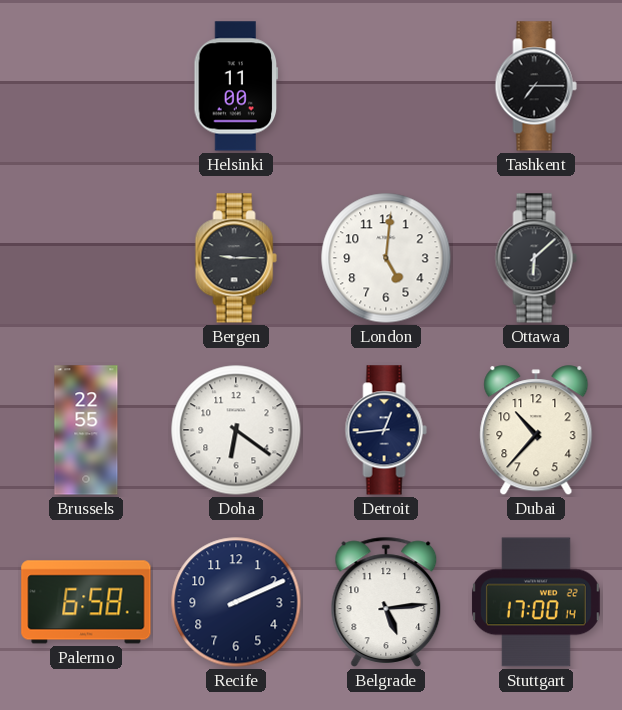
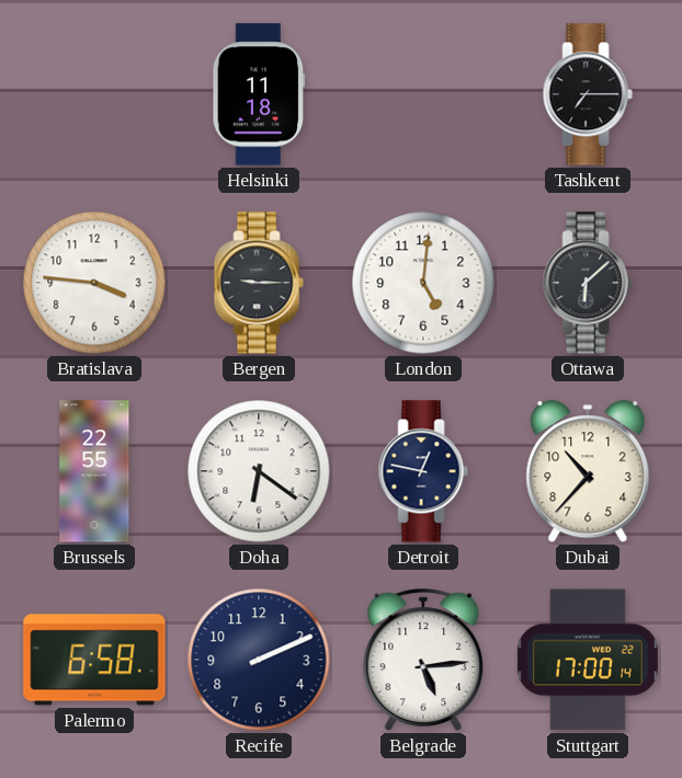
Helsinki: 11:00 -> 11:18 (259, 94)
Bratislava: none -> 3:46 (94, 283)
Detroit: 12:44 -> 12:47 (423, 471)
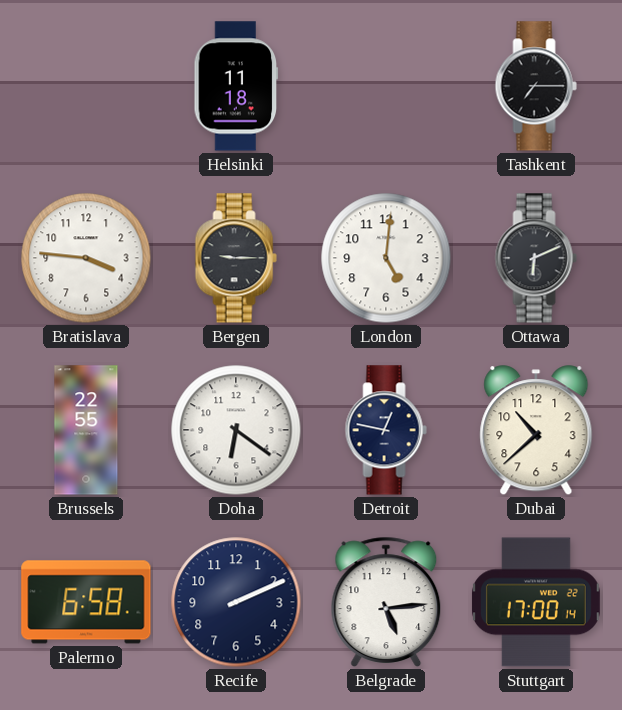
Ottawa: 6:08 -> 6:11 (536, 258)
Dubai: 10:37 -> 10:38 (536, 431)
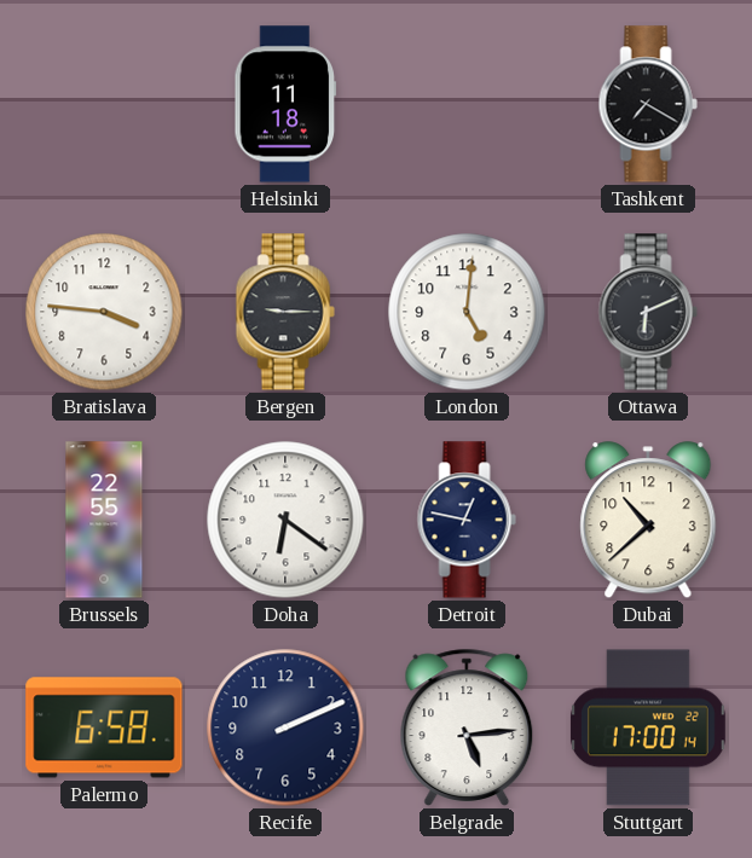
Tashkent: 7:15 -> 7:20 (648, 104)
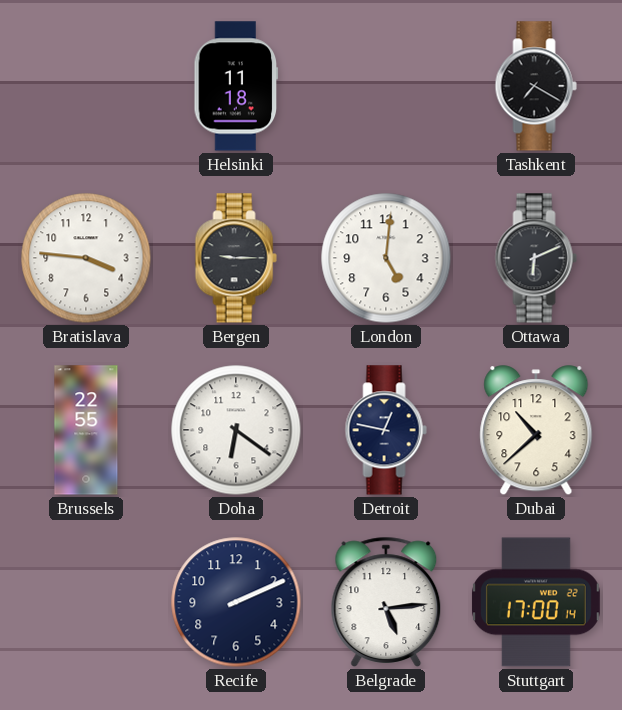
Palermo: 6:58 -> none (104, 727)
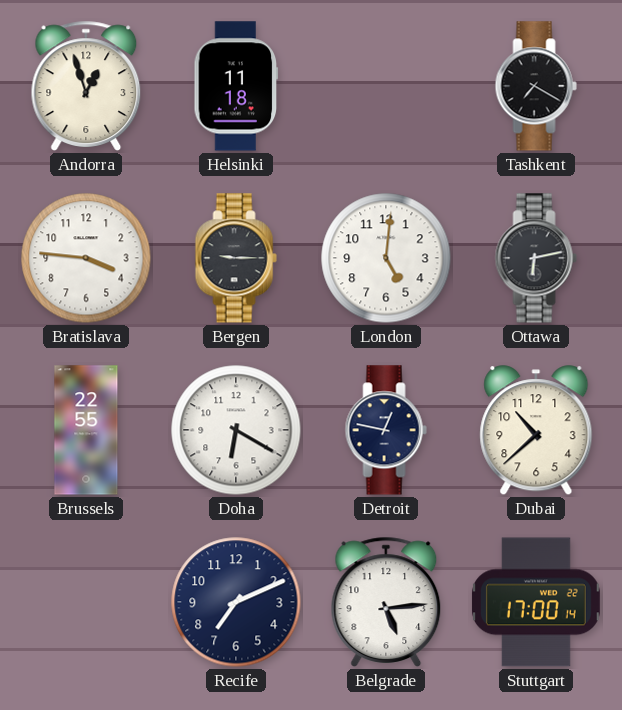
Andorra: none -> 12:57 (86, 86)
Ottawa: 6:11 -> 6:13 (536, 258)
Doha: 6:21 -> 6:20 (236, 430)
Recife: 2:11 -> 7:11 (236, 602)
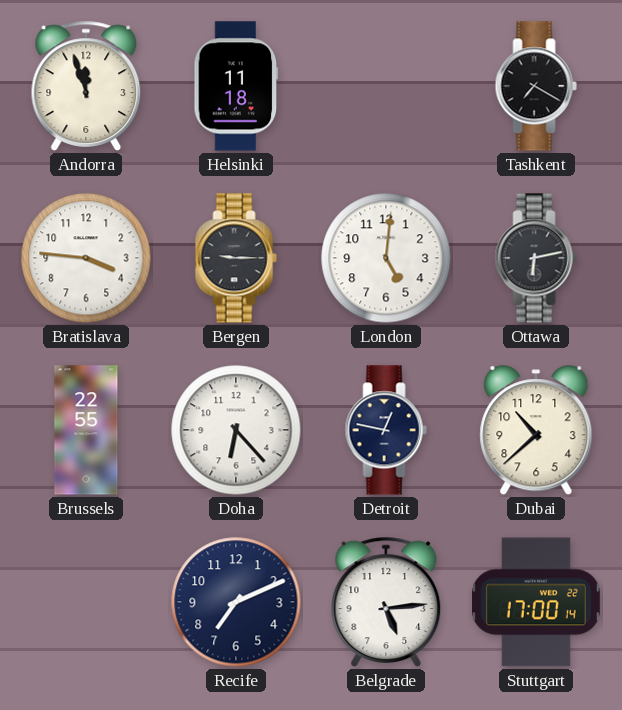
Andorra: 12:57 -> 11:57 (86, 86)
Doha: 6:20 -> 6:23 (236, 430)
